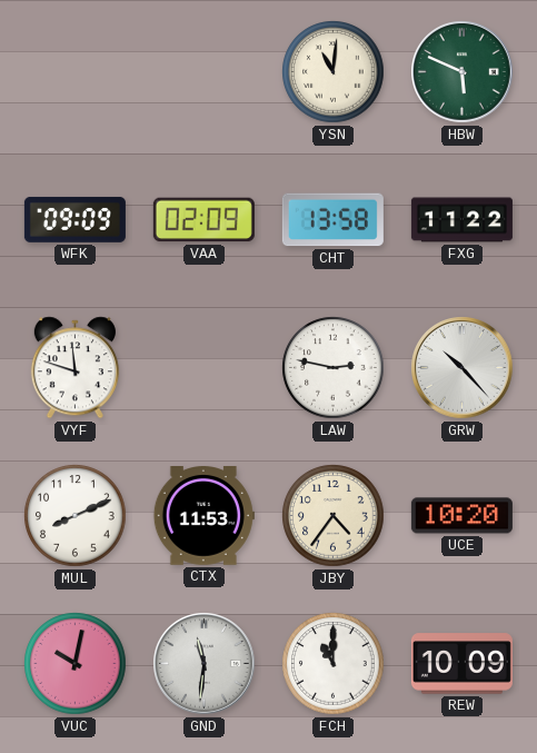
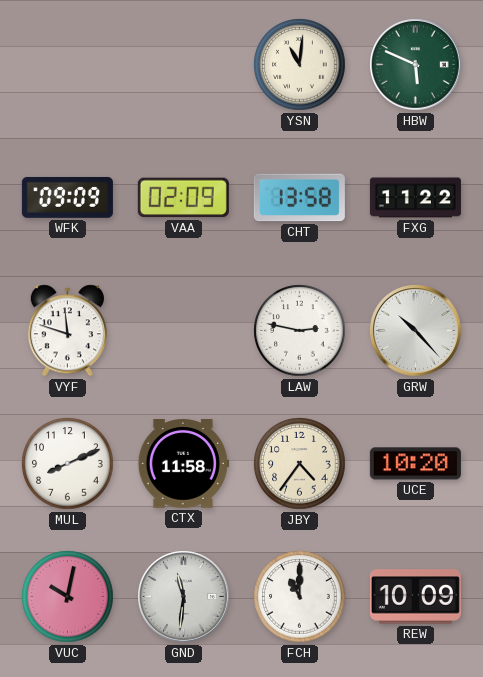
CTX: 11:53 -> 11:58 (183, 464)
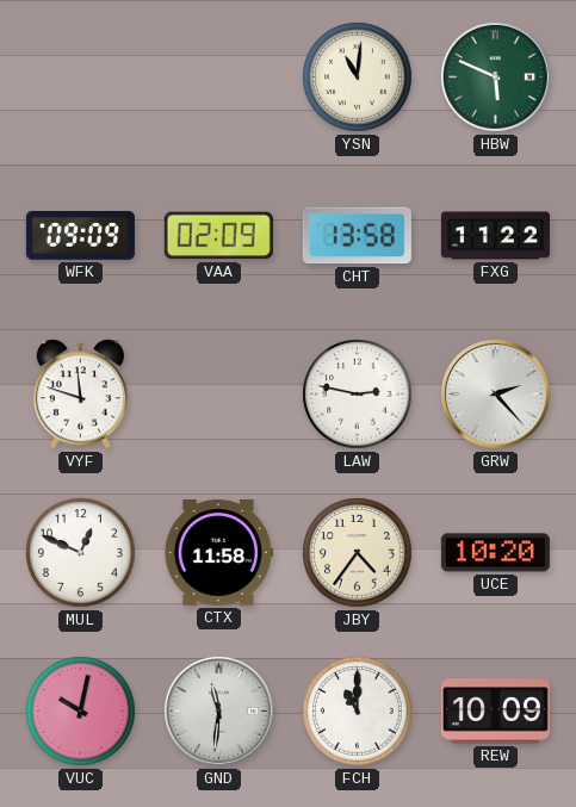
GRW: 10:23 -> 2:23 (496, 395)
MUL: 8:11 -> 12:49 (81, 553)
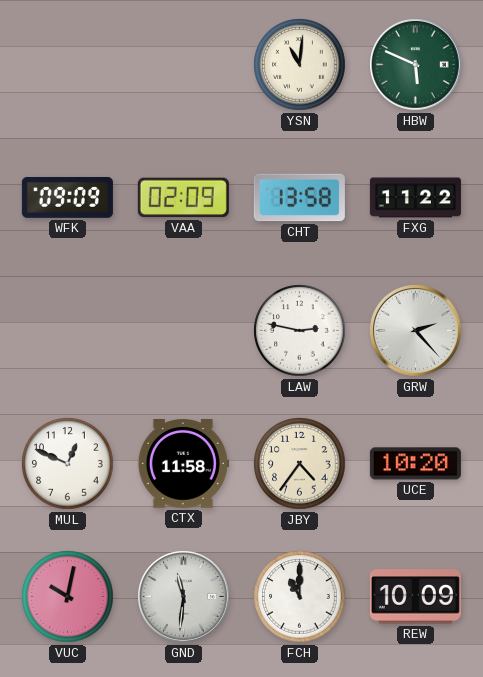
VYF: 11:48 -> none (80, 395)
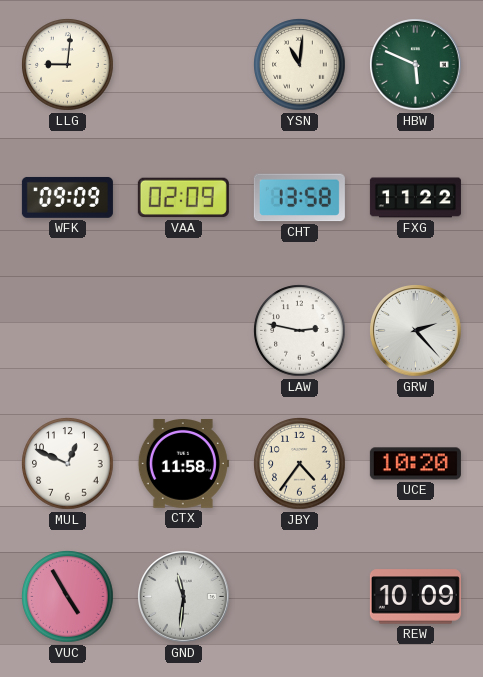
LLG: none -> 9:01 (68, 65)
VUC: 10:02 -> 4:55 (68, 597)
FCH: 11:00 -> none (300, 597)
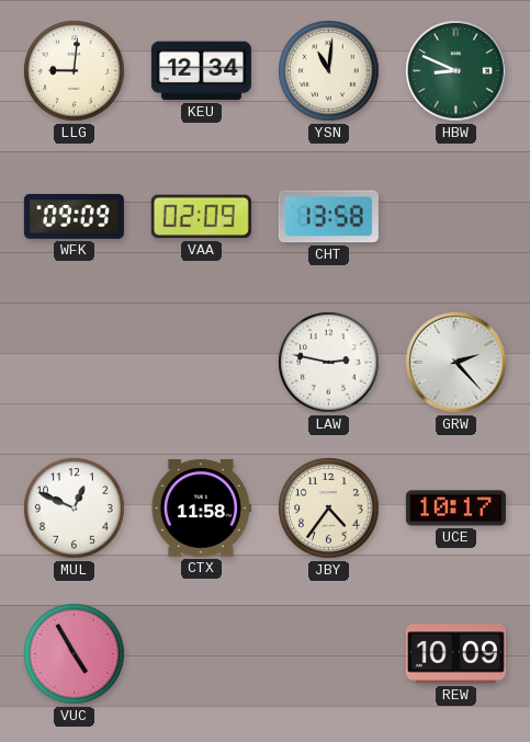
KEU: none -> 12:34 (201, 71)
HBW: 5:49 -> 8:49 (456, 71)
FXG: 11:22 -> none (415, 198)
UCE: 10:20 -> 10:17 (455, 509)
GND: 11:31 -> none (184, 597)
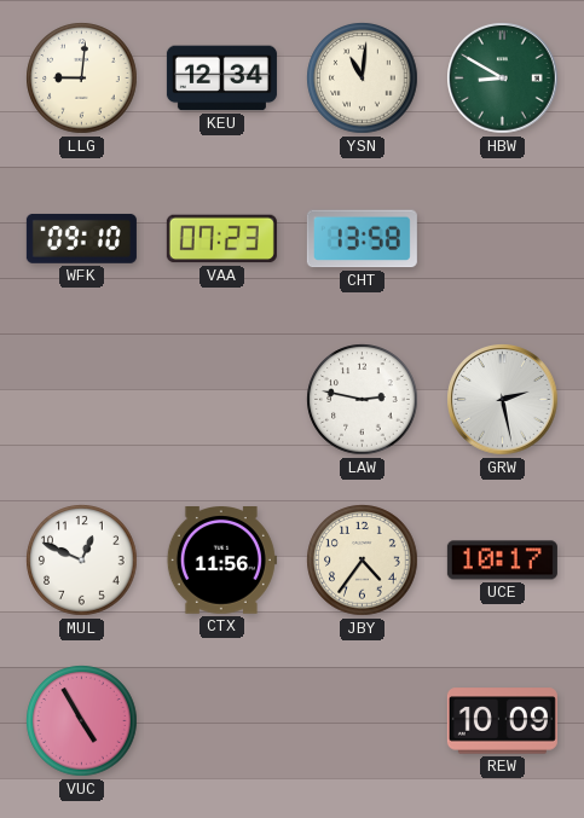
HBW: 8:49 -> 8:50 (503, 79)
WFK: 09:09 -> 09:10 (81, 238)
VAA: 02:09 -> 07:23 (221, 239)
GRW: 2:23 -> 2:28 (503, 400)
CTX: 11:58 -> 11:56 (221, 561)
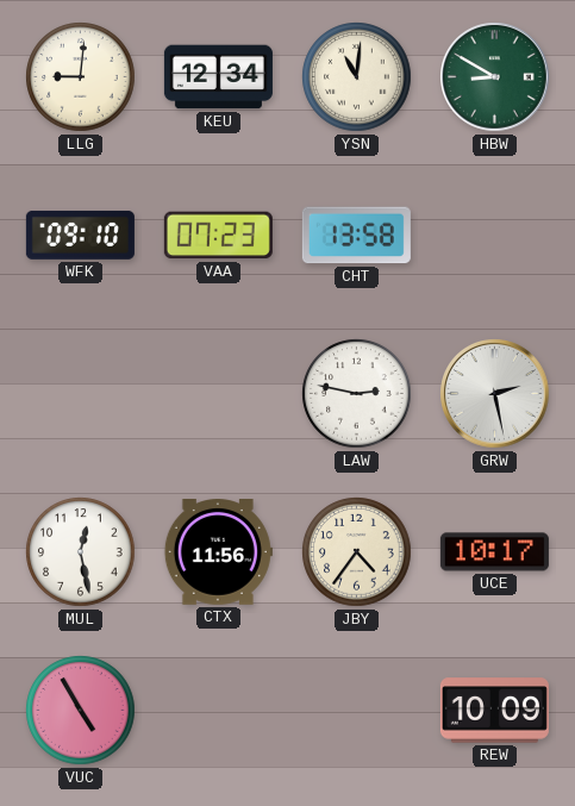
MUL: 12:49 -> 12:28 (81, 552)
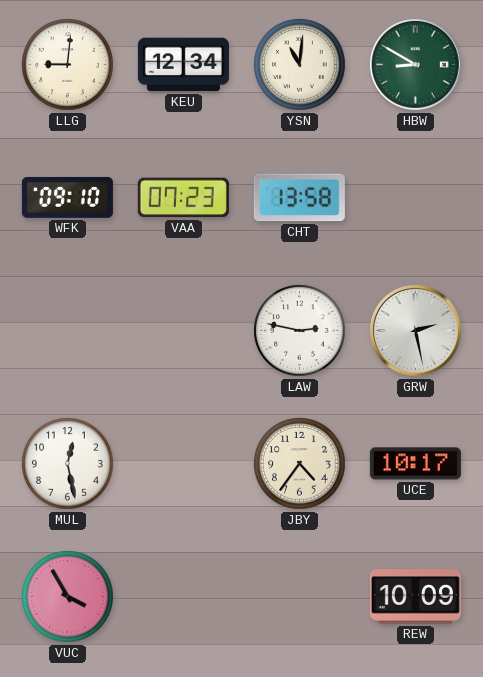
CTX: 11:56 -> none (218, 552)
VUC: 4:55 -> 3:55 (68, 597)
